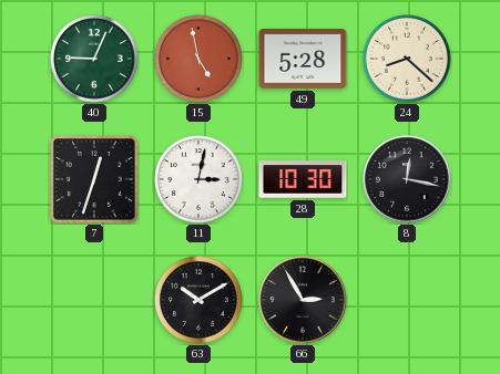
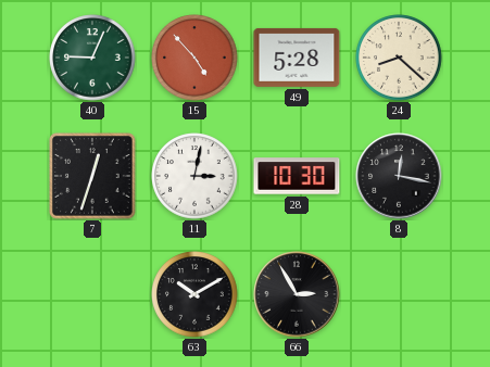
15: 4:58 -> 4:53 (194, 58)
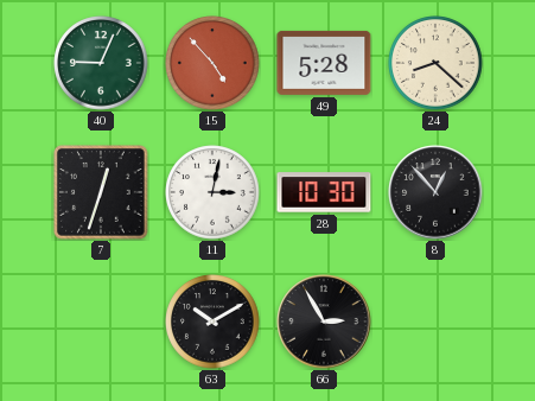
8: 12:17 -> 12:53 (435, 192)
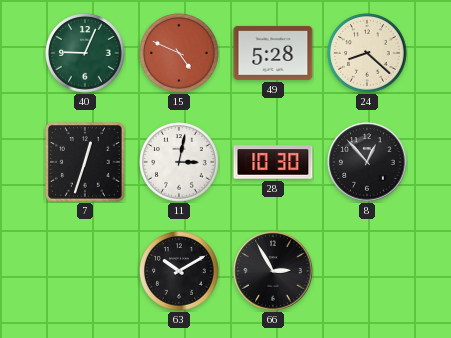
15: 4:53 -> 4:49 (179, 53)
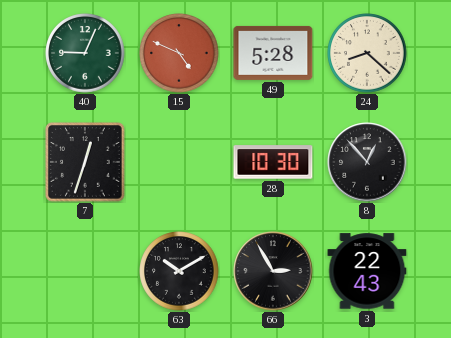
11: 3:02 -> none (179, 162)
3: none -> 22:43 (367, 271)
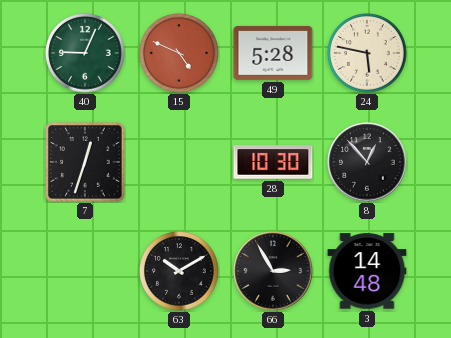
24: 8:22 -> 5:47 (367, 53)
3: 22:43 -> 14:48 (367, 271)
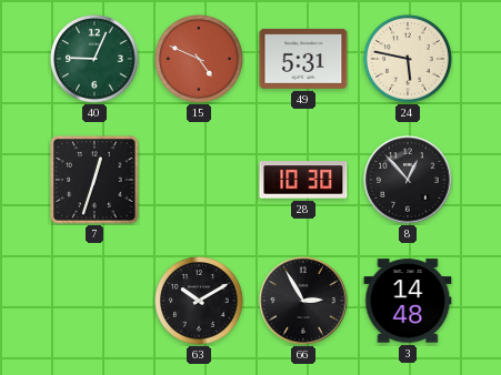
49: 5:28 -> 5:31 (303, 59)
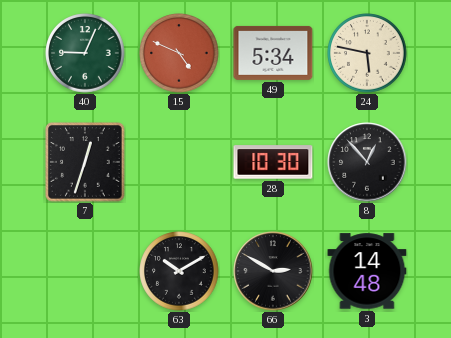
49: 5:31 -> 5:34 (273, 53)
66: 2:55 -> 2:50 (273, 271)
